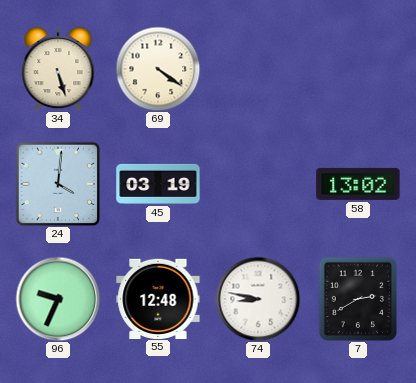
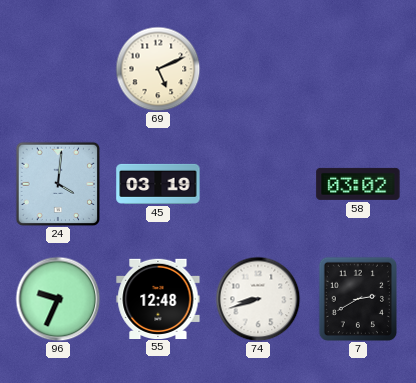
34: 5:27 -> none (58, 69)
69: 4:21 -> 5:11 (158, 69)
58: 13:02 -> 03:02 (358, 184)
74: 8:47 -> 8:42 (258, 299)
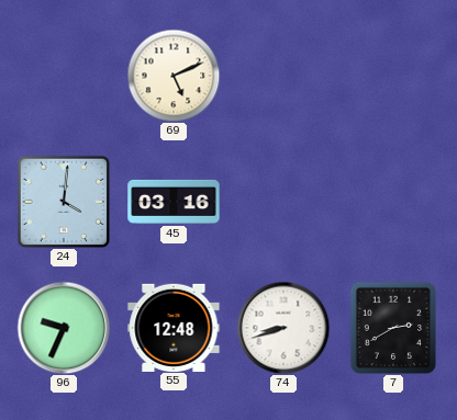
45: 03:19 -> 03:16 (174, 202)
58: 03:02 -> none (358, 184)
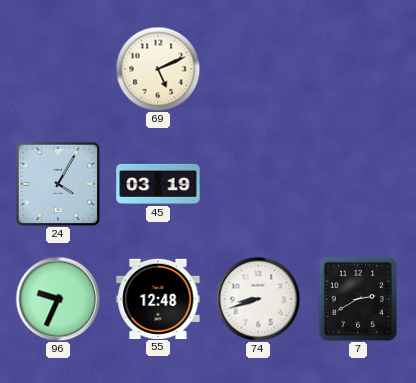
24: 4:01 -> 4:05 (57, 183)
45: 03:16 -> 03:19 (158, 184)
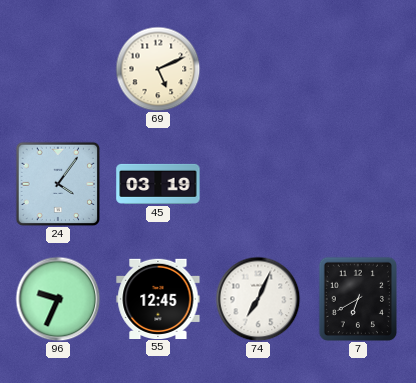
24: 4:05 -> 4:06 (57, 183)
55: 12:48 -> 12:45 (158, 298)
74: 8:42 -> 7:04 (258, 299)
7: 2:40 -> 6:40 (357, 298)
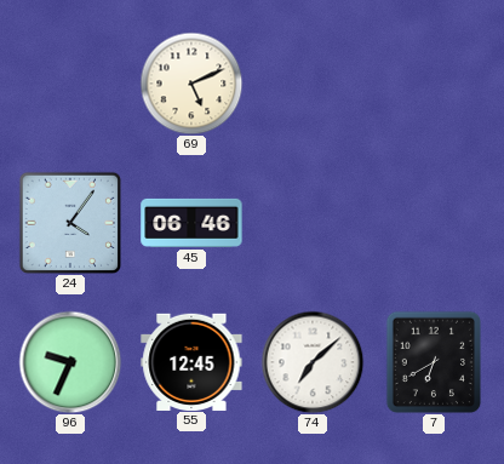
45: 03:19 -> 06:46 (191, 223)
74: 7:04 -> 7:08 (313, 362)
